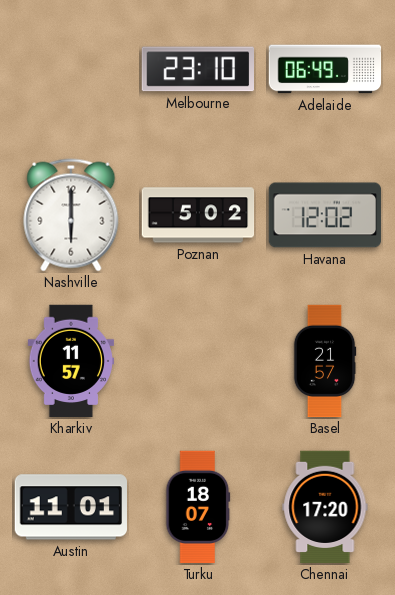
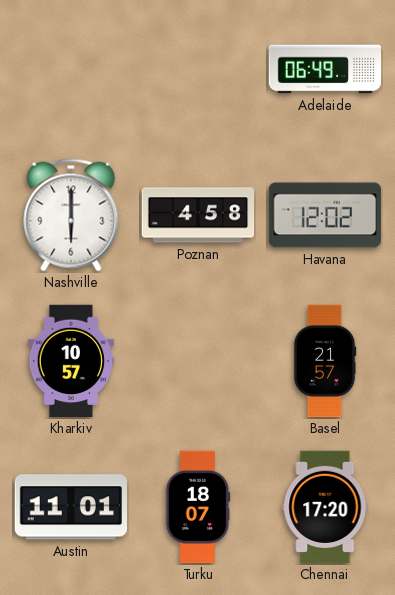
Melbourne: 23:10 -> none (197, 69)
Poznan: 5:02 -> 4:58 (198, 215)
Kharkiv: 11:57 -> 10:57 (70, 361)
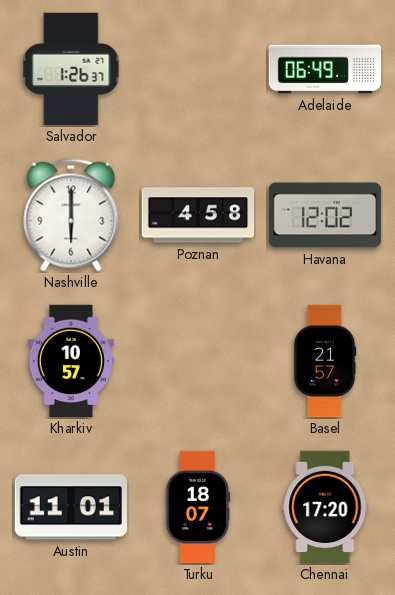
Salvador: none -> 1:26 (71, 69)
